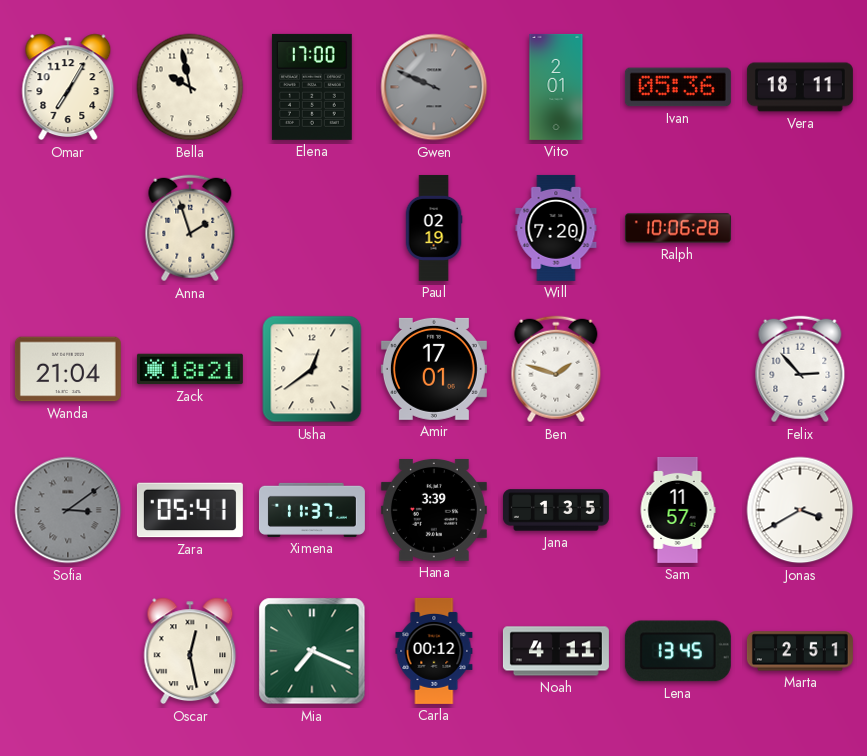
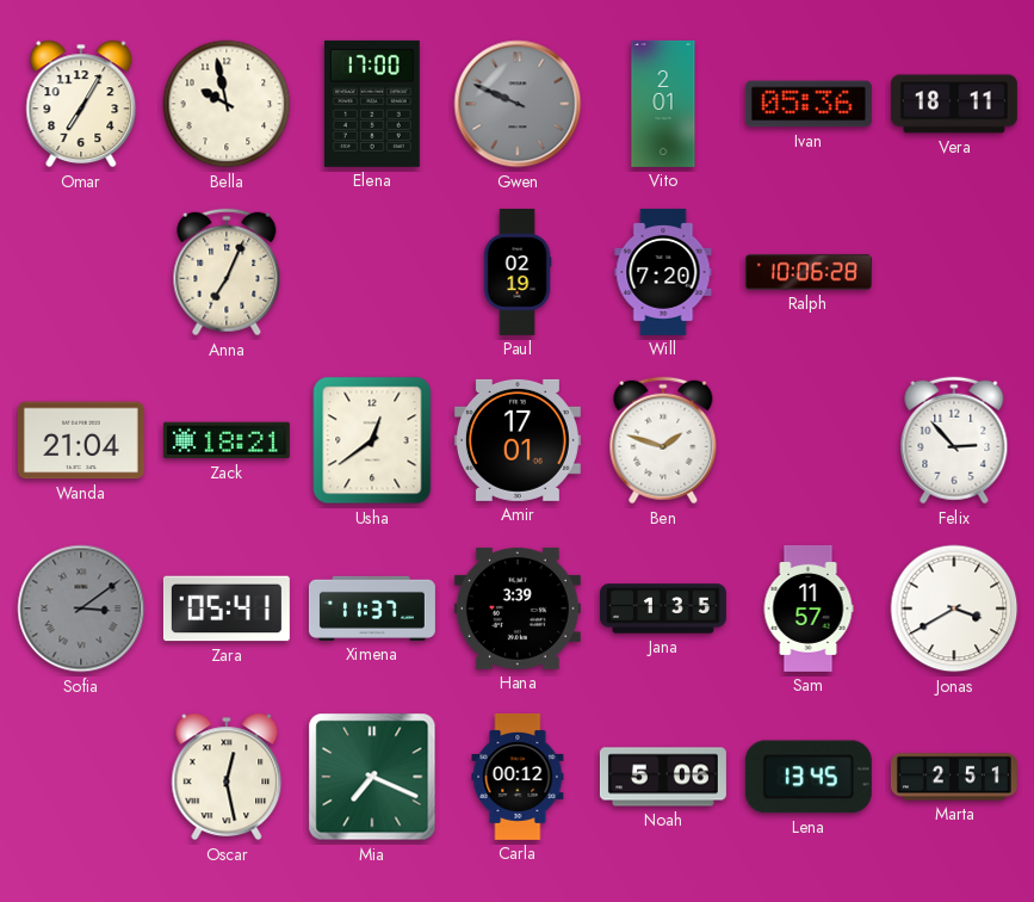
Anna: 1:57 -> 7:04 (227, 272)
Noah: 4:11 -> 5:06 (663, 777)
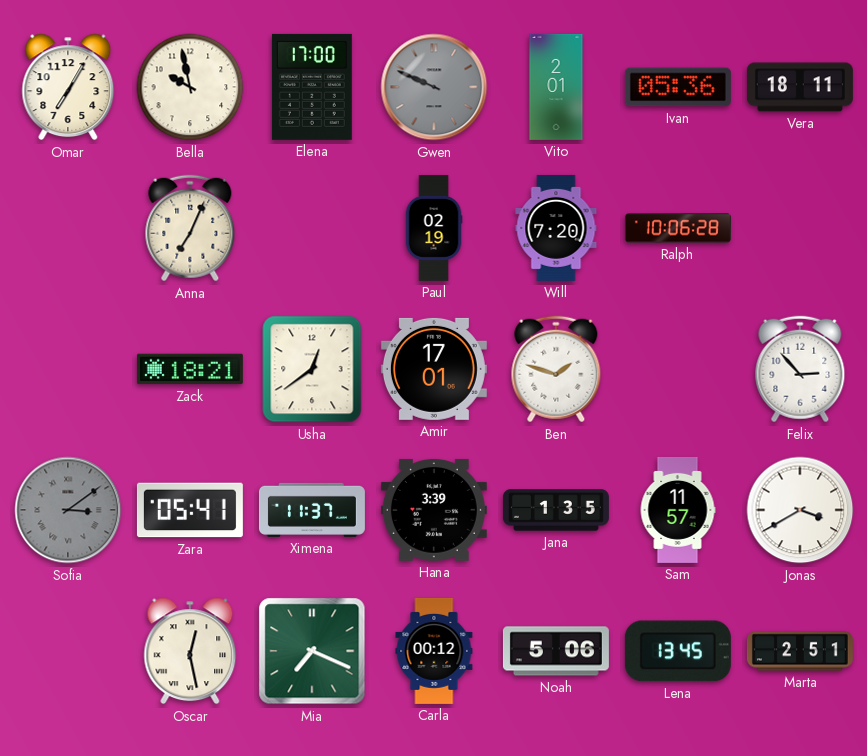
Wanda: 21:04 -> none (81, 440)
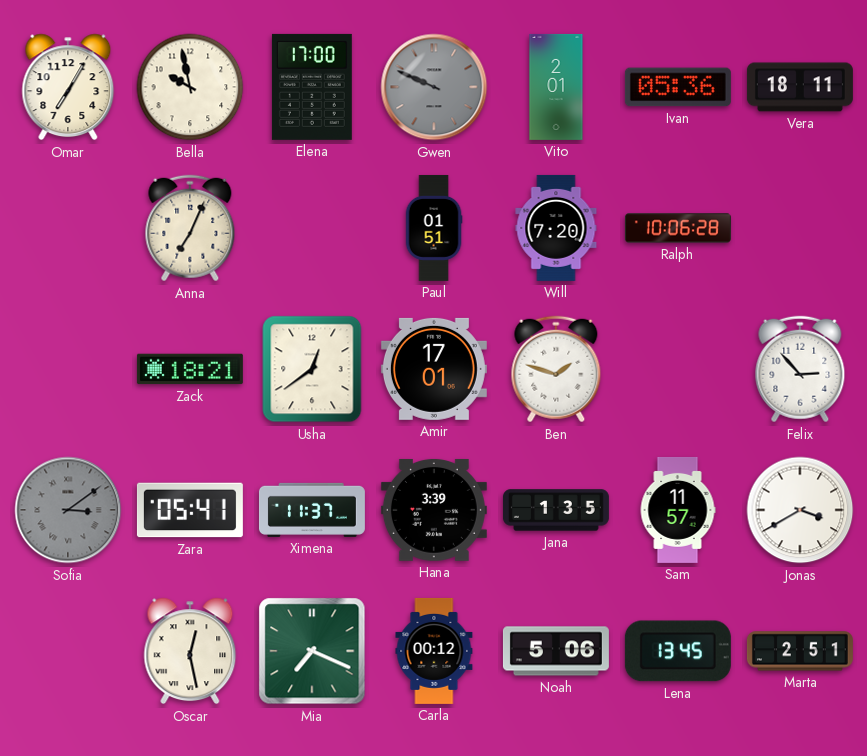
Paul: 02:19 -> 01:51 (434, 228)
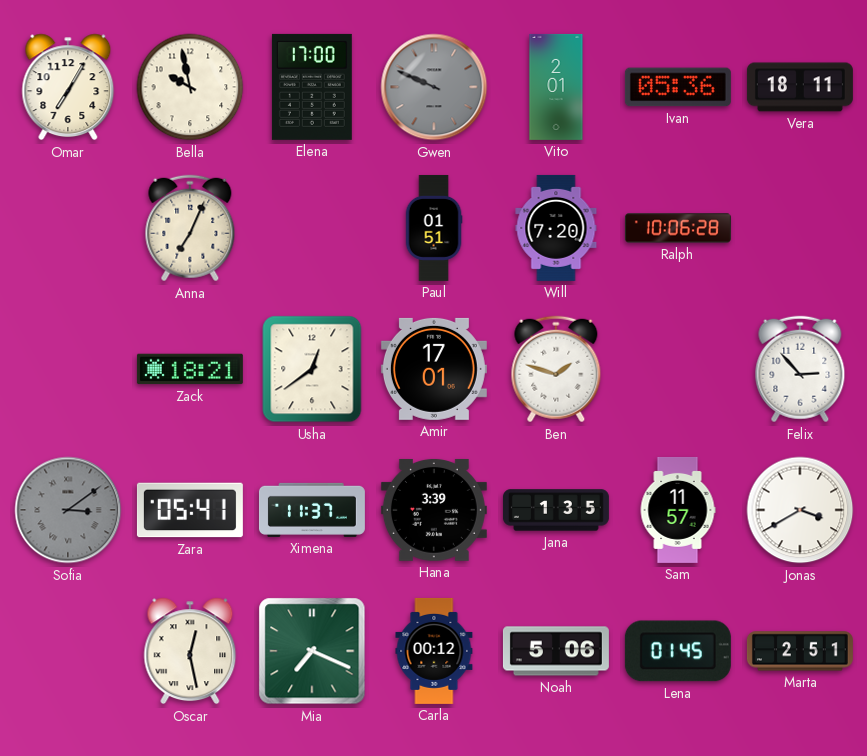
Lena: 13:45 -> 01:45 (678, 651)
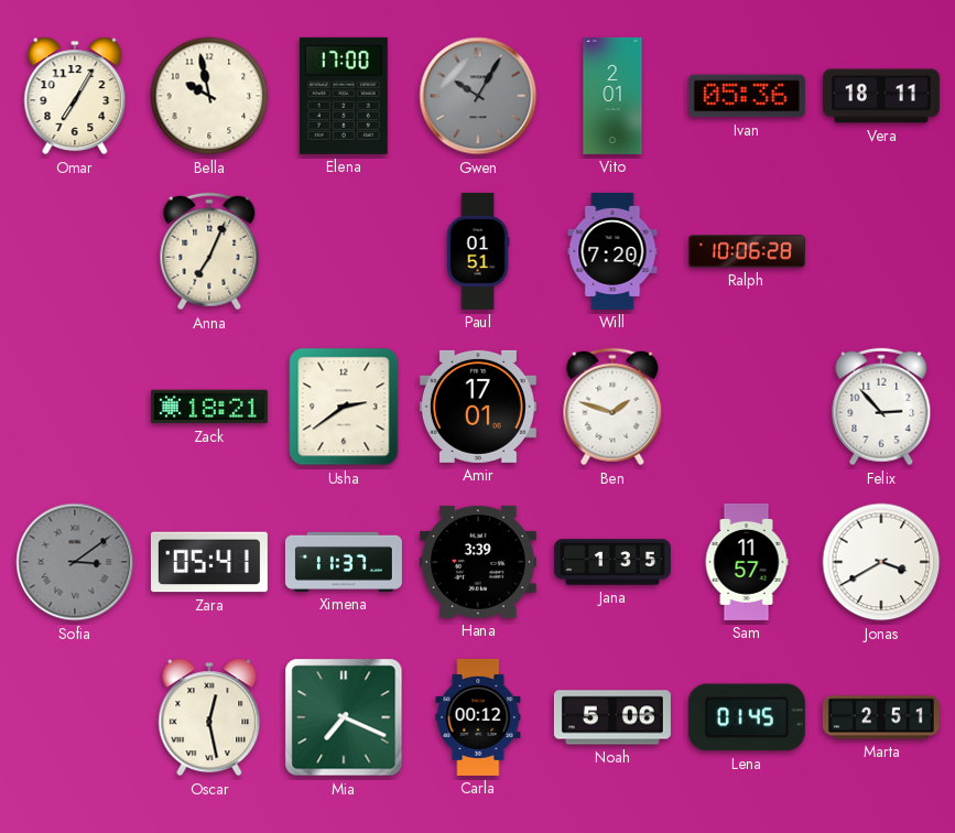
Gwen: 9:49 -> 10:05 (478, 96)
Usha: 12:39 -> 2:39 (344, 407)
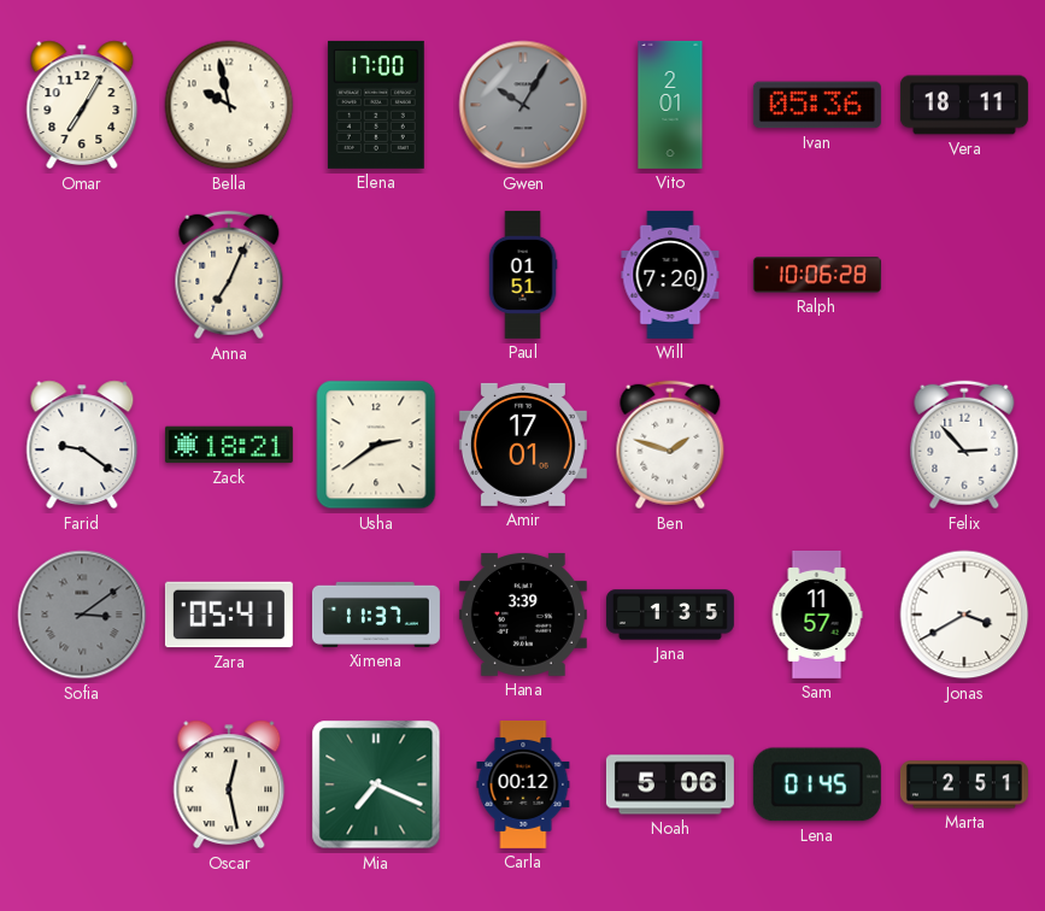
Farid: none -> 9:21 (82, 445)
